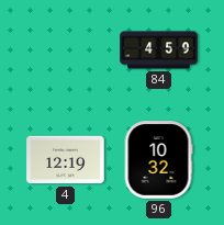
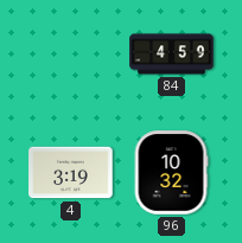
4: 12:19 -> 3:19 (71, 173)
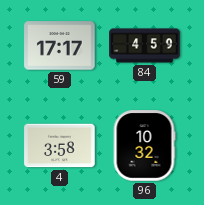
59: none -> 17:17 (60, 46)
4: 3:19 -> 3:58 (60, 146)
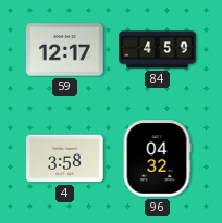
59: 17:17 -> 12:17 (65, 50)
96: 10:32 -> 04:32 (157, 159)
